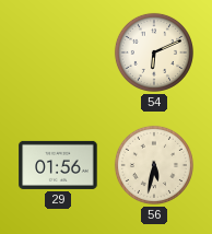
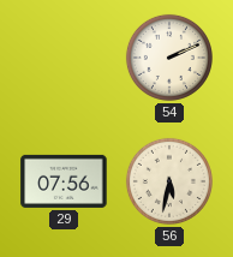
54: 6:11 -> 2:11 (169, 58)
29: 01:56 -> 07:56 (64, 181)
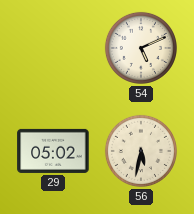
54: 2:11 -> 5:11 (141, 48)
29: 07:56 -> 05:02 (53, 151)
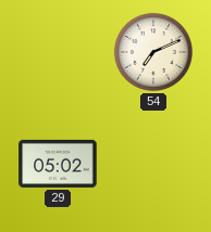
54: 5:11 -> 7:11 (153, 52)
56: 5:32 -> none (141, 151)
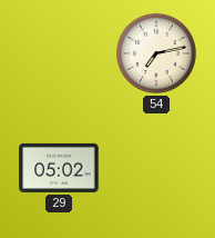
54: 7:11 -> 7:13 (156, 53)
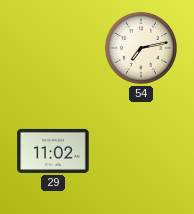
29: 05:02 -> 11:02 (53, 151)
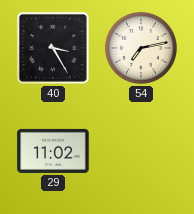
40: none -> 3:25 (53, 48)
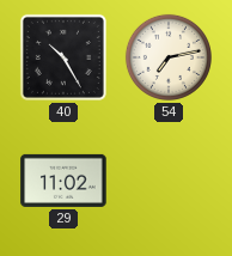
40: 3:25 -> 10:25 (63, 57)
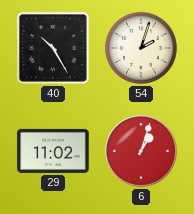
54: 7:13 -> 2:03 (141, 48)
6: none -> 1:03 (141, 151)
